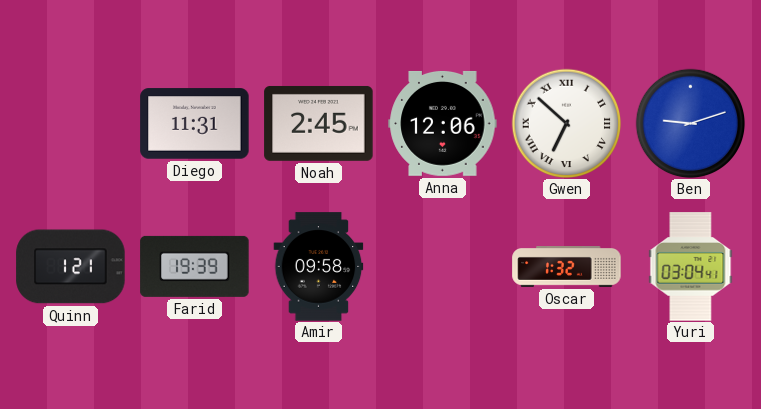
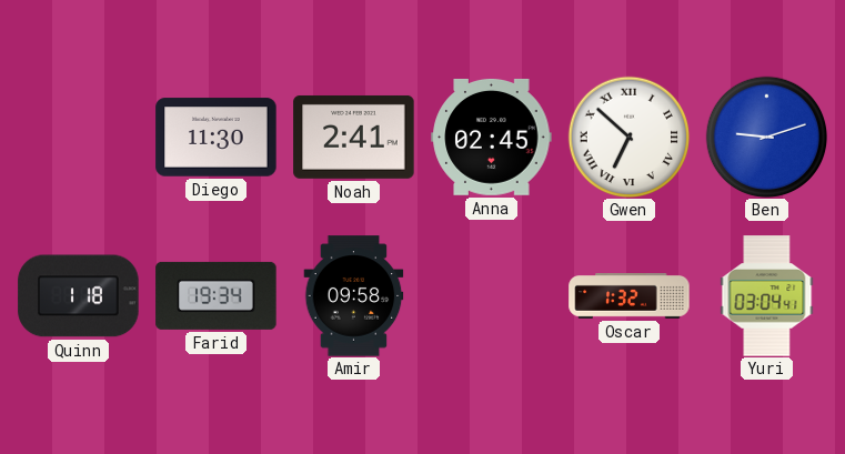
Diego: 11:31 -> 11:30 (217, 138)
Noah: 2:45 -> 2:41 (354, 137)
Anna: 12:06 -> 02:45 (492, 138)
Quinn: 1:21 -> 1:18 (79, 296)
Farid: 19:39 -> 19:34 (217, 295)
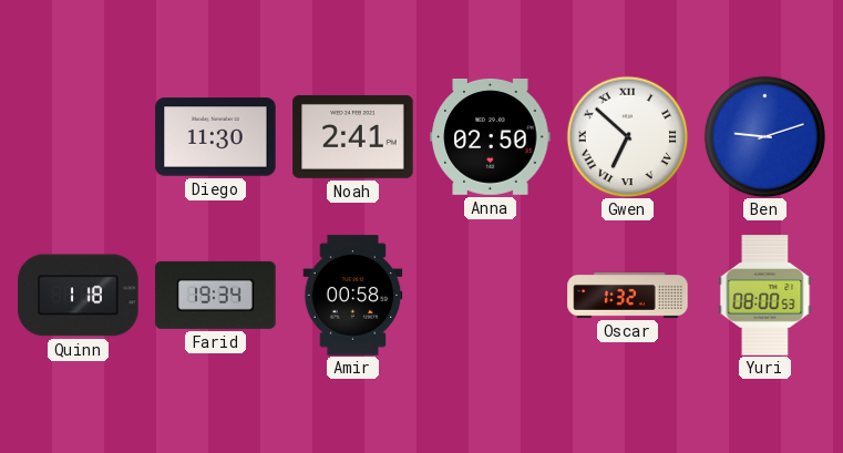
Anna: 02:45 -> 02:50 (491, 137)
Amir: 09:58 -> 00:58 (353, 296)
Yuri: 03:04 -> 08:00 (765, 296)
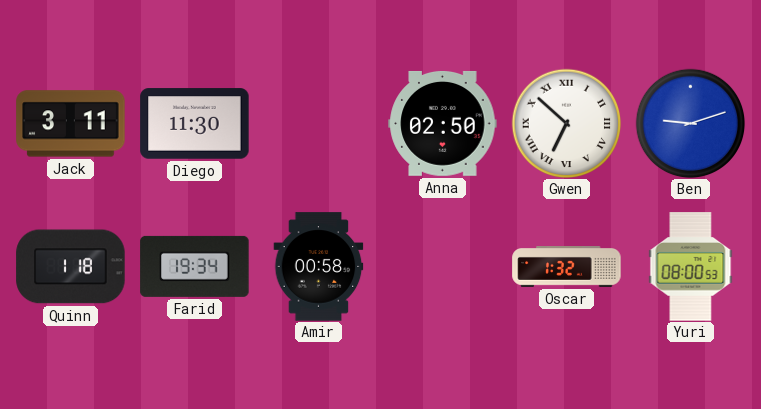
Jack: none -> 3:11 (71, 124)
Noah: 2:41 -> none (353, 136)
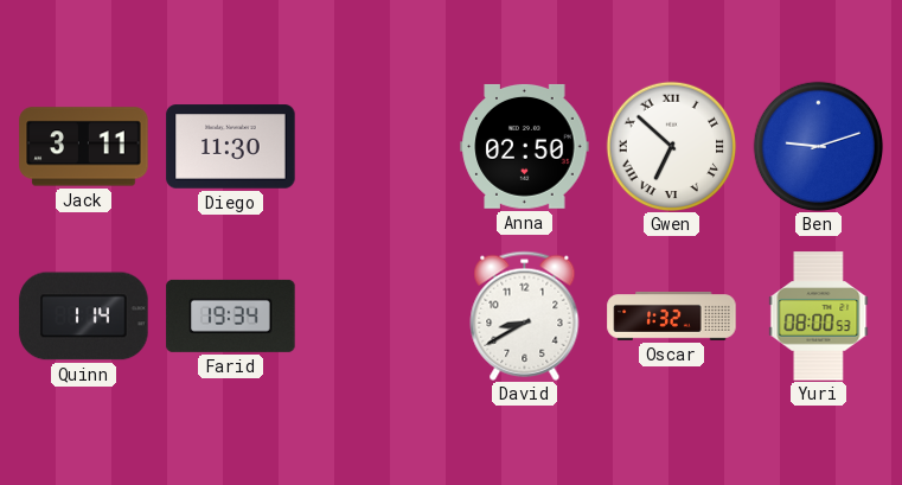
Quinn: 1:18 -> 1:14 (84, 317)
Amir: 00:58 -> none (319, 267)
David: none -> 8:40 (525, 315)
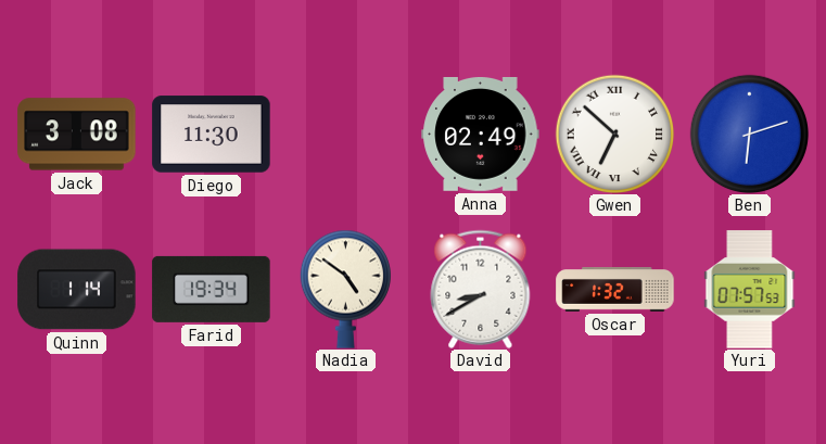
Jack: 3:11 -> 3:08 (77, 135)
Anna: 02:50 -> 02:49 (481, 135)
Ben: 9:12 -> 6:12 (749, 134)
Nadia: none -> 4:51 (345, 289)
Yuri: 08:00 -> 07:57 (750, 290)
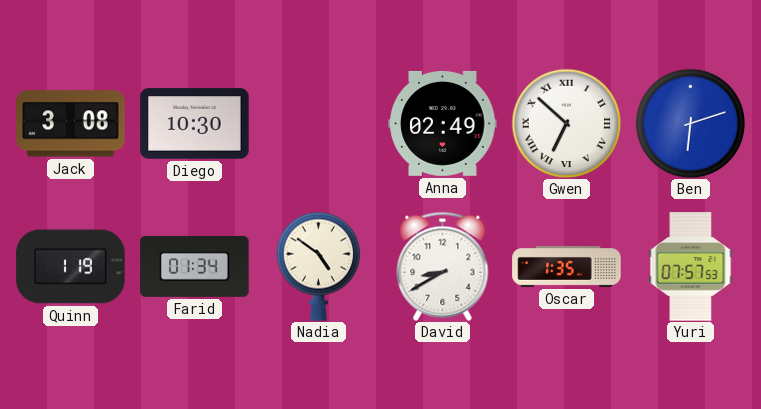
Diego: 11:30 -> 10:30 (195, 124)
Quinn: 1:14 -> 1:19 (71, 267)
Farid: 19:34 -> 01:34 (195, 266)
Oscar: 1:32 -> 1:35 (567, 267)
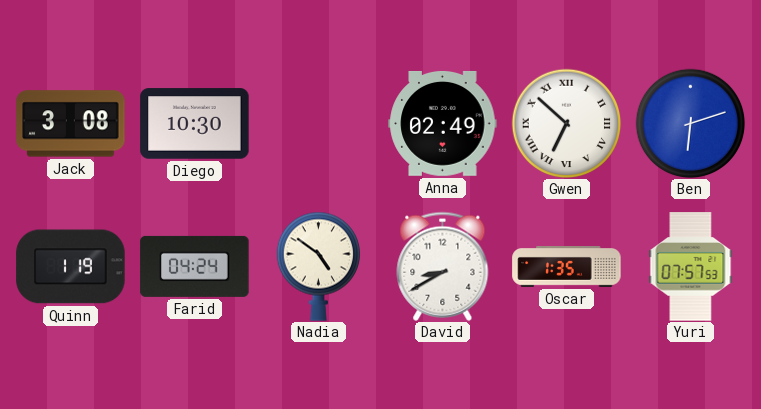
Farid: 01:34 -> 04:24 (195, 266)
